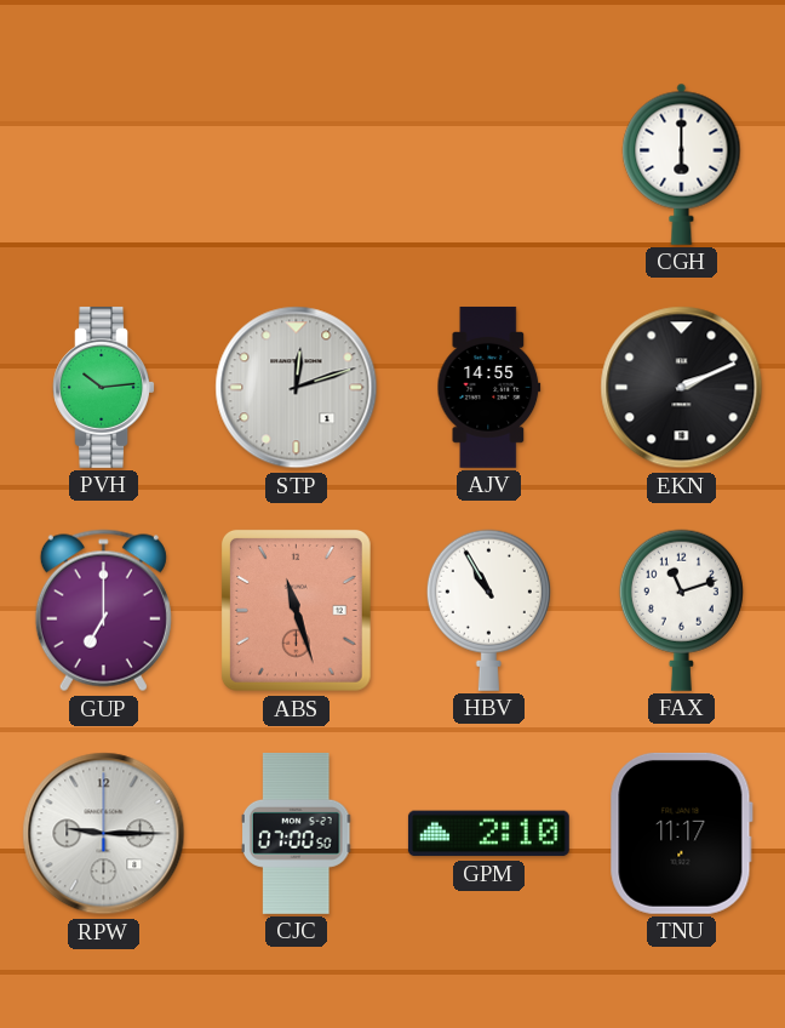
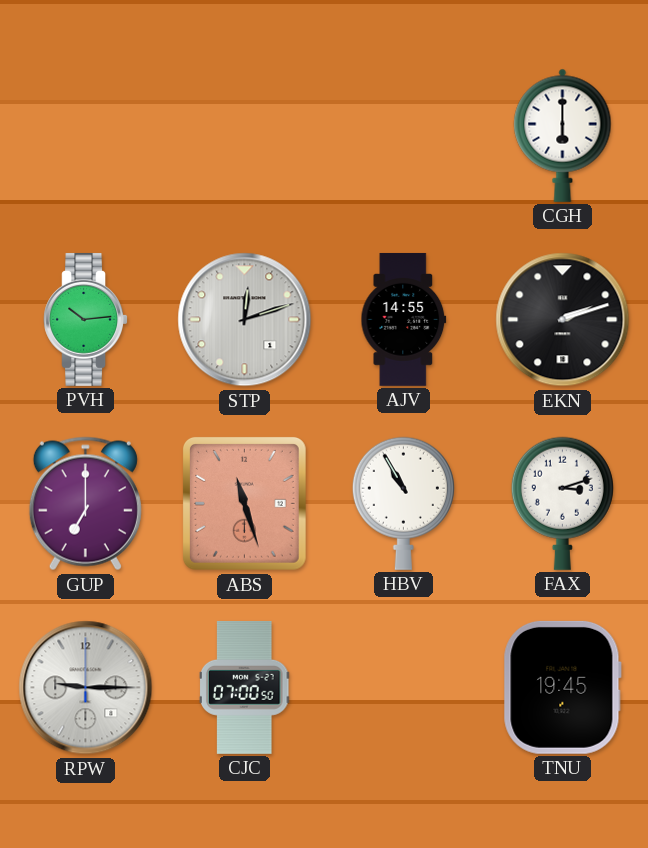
EKN: 2:11 -> 2:12 (563, 320)
FAX: 11:12 -> 3:12 (562, 503)
GPM: 2:10 -> none (488, 834)
TNU: 11:17 -> 19:45 (562, 687)
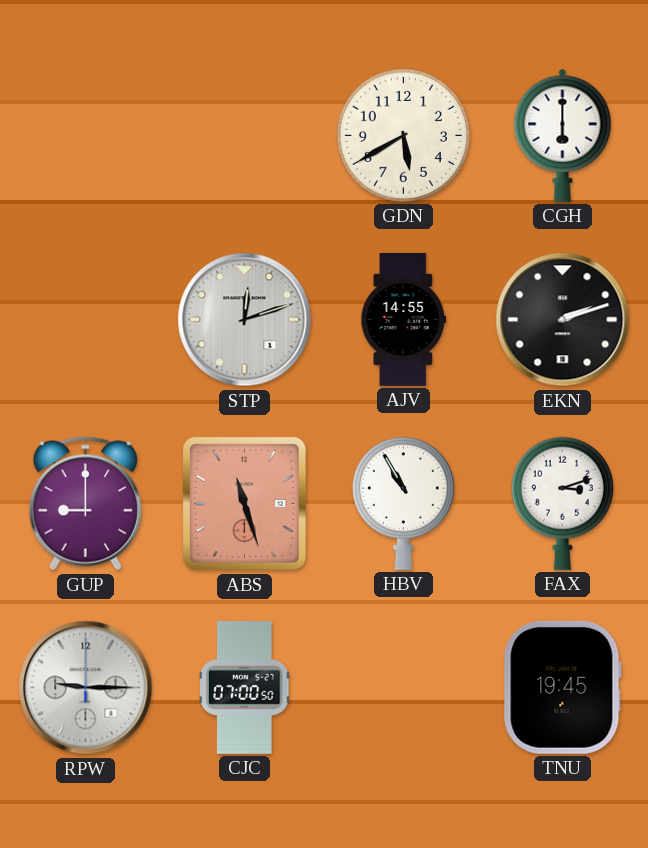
GDN: none -> 5:40 (403, 135)
PVH: 10:14 -> none (85, 319)
GUP: 7:00 -> 9:00 (85, 504)
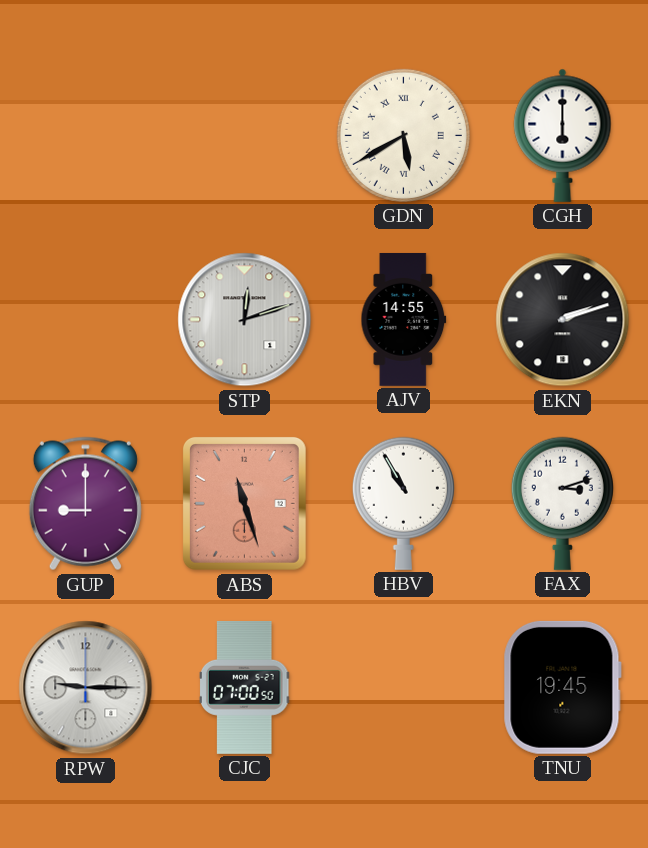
GDN numerals: Arabic -> Roman (403, 135)
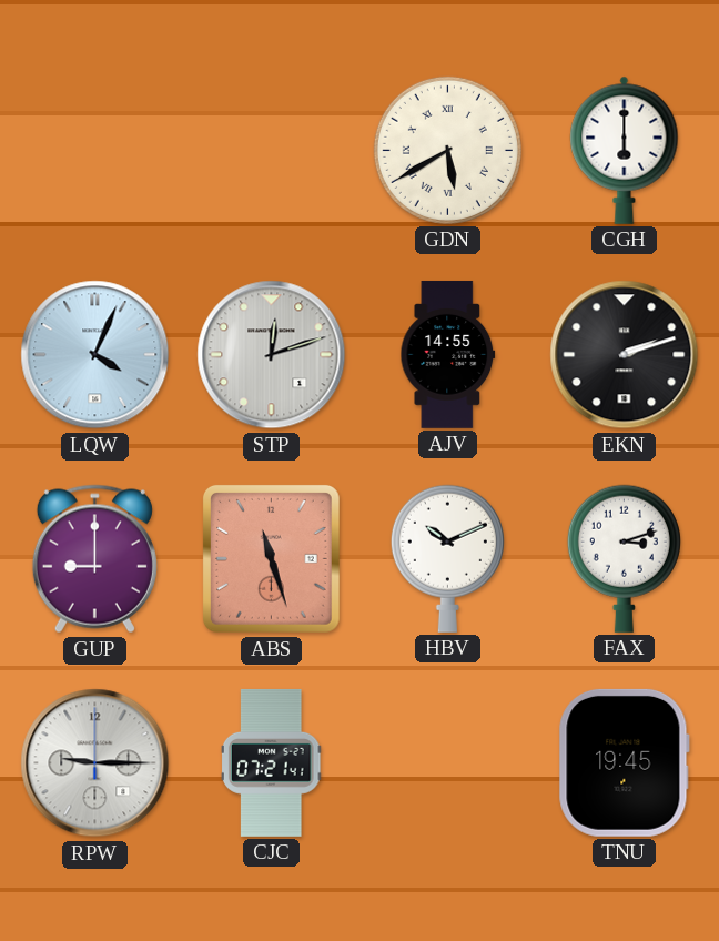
LQW: none -> 4:04 (95, 355)
HBV: 10:55 -> 10:11 (447, 558)
CJC: 07:00 -> 07:21 (272, 762)
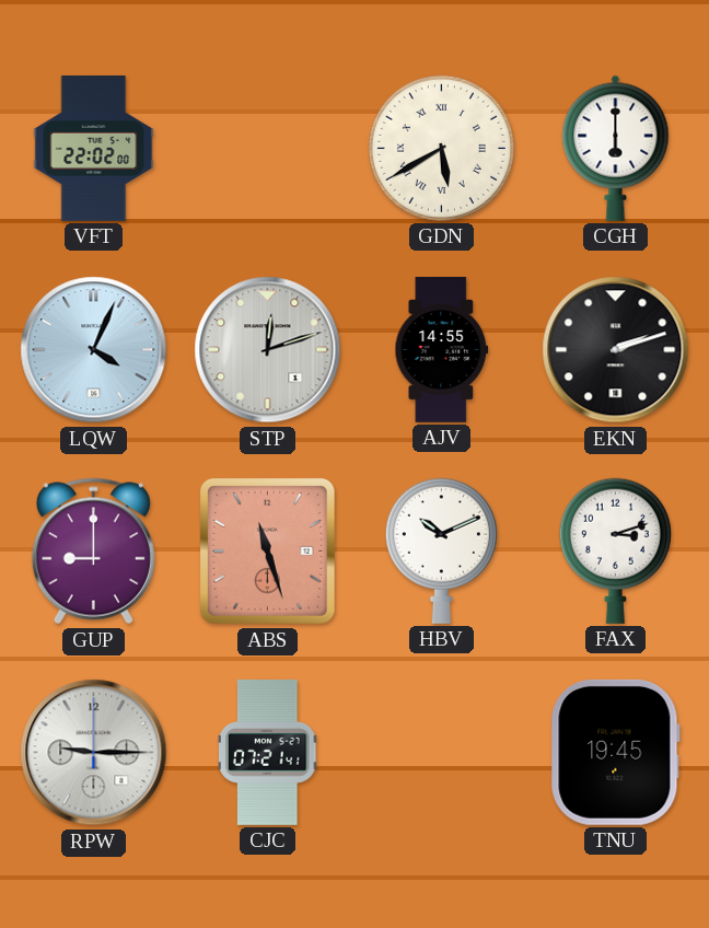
VFT: none -> 22:02 (94, 149)
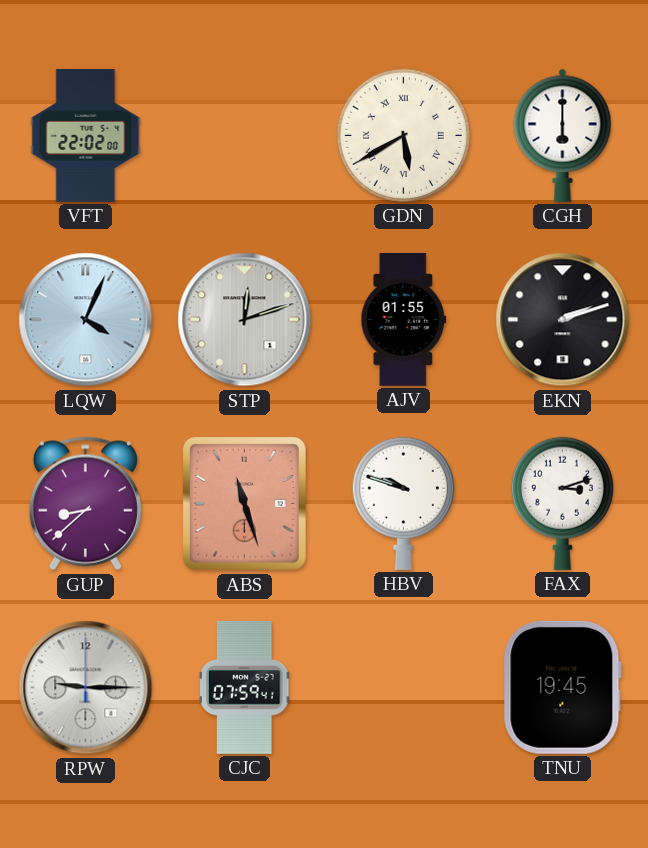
AJV: 14:55 -> 01:55 (404, 319)
GUP: 9:00 -> 8:38 (85, 504)
HBV: 10:11 -> 9:48 (403, 503)
CJC: 07:21 -> 07:59 (245, 687)
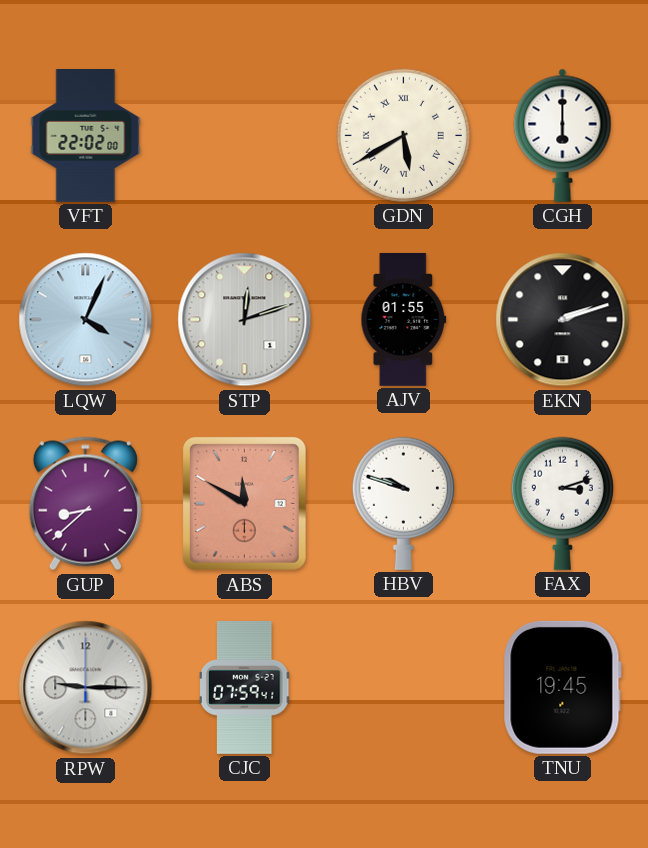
ABS: 11:27 -> 11:50 (244, 503)
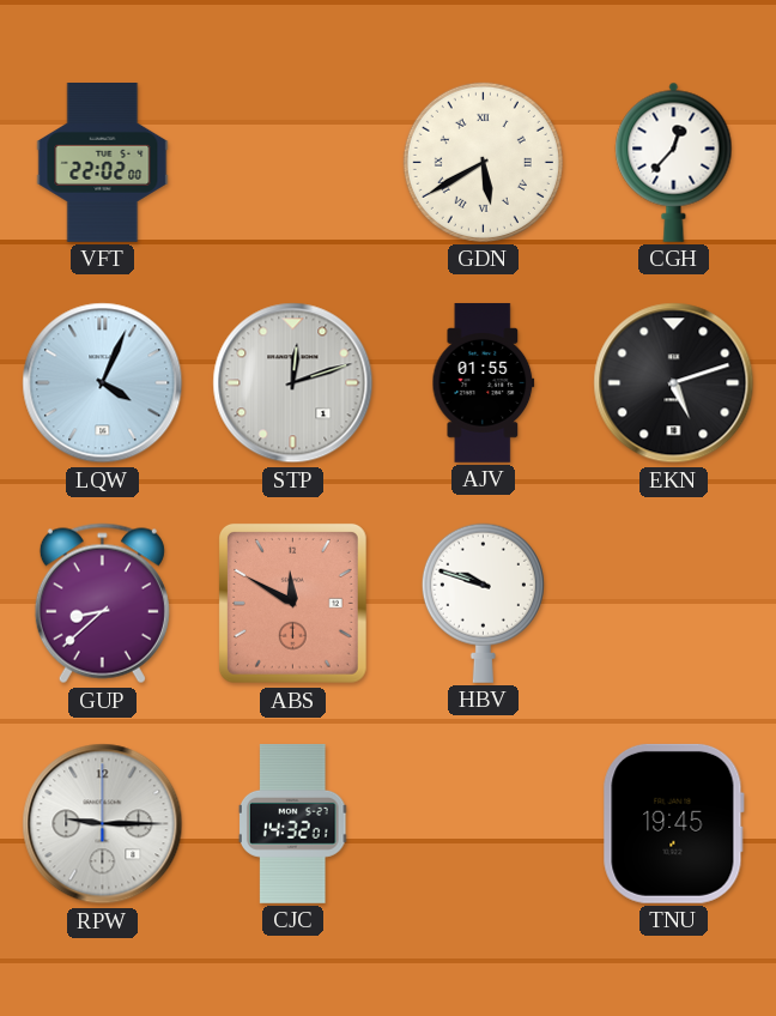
CGH: 6:00 -> 12:37 (674, 162)
EKN: 2:12 -> 5:12 (674, 383)
FAX: 3:12 -> none (562, 503)
CJC: 07:59 -> 14:32 (293, 823)
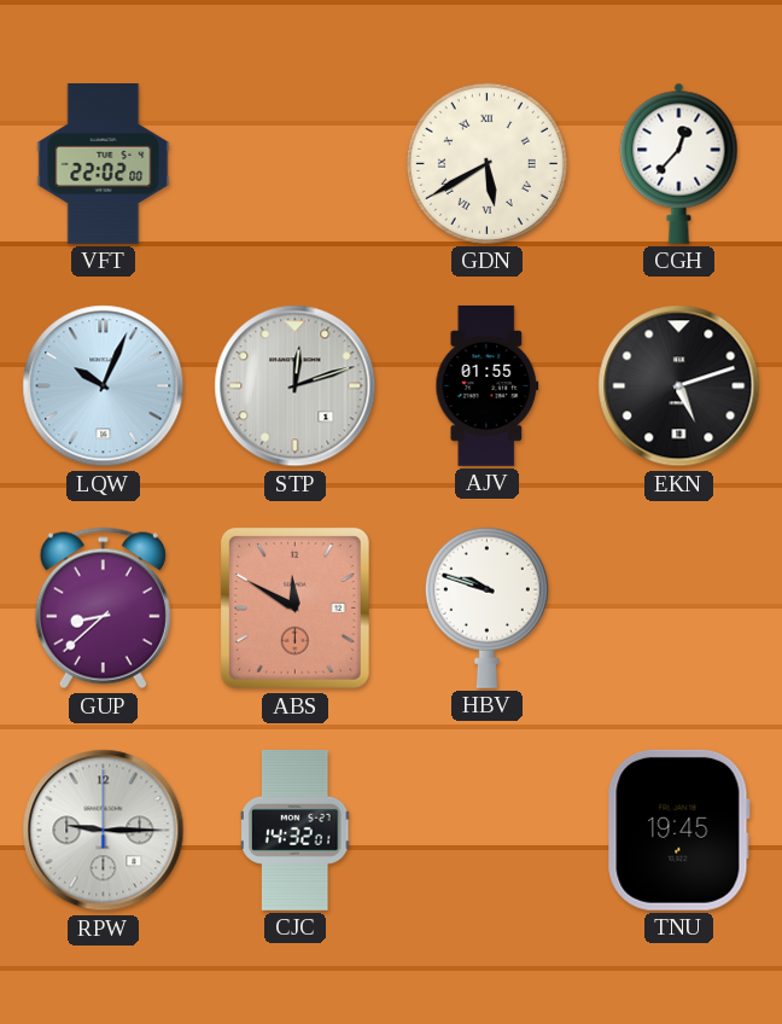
LQW: 4:04 -> 10:04 (104, 386)
